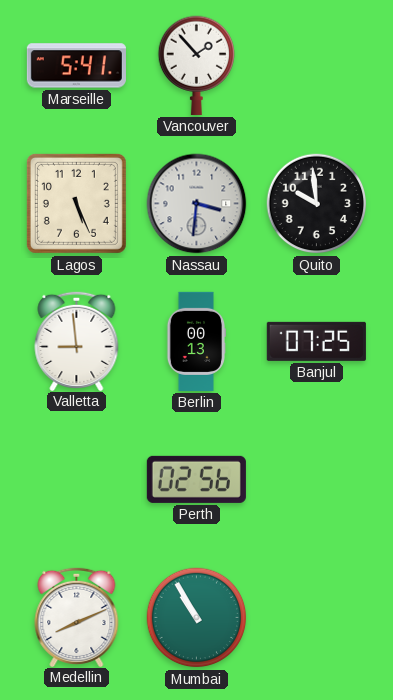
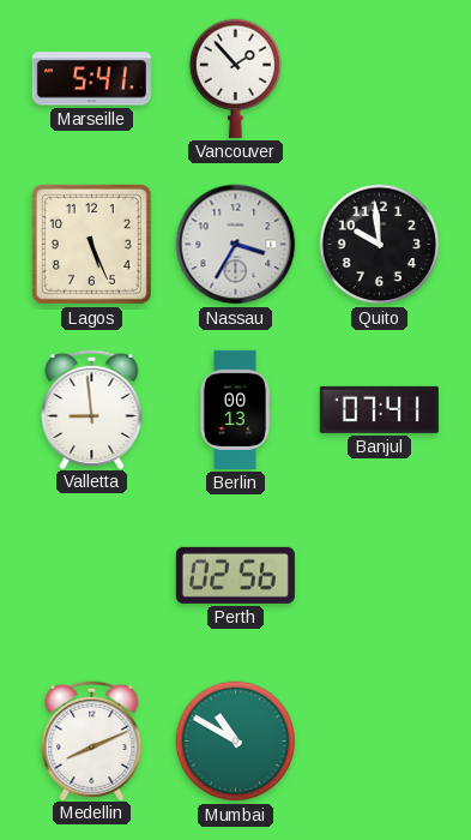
Nassau: 3:31 -> 3:35 (236, 245)
Banjul: 07:25 -> 07:41 (379, 409)
Mumbai: 10:55 -> 10:50 (236, 742)
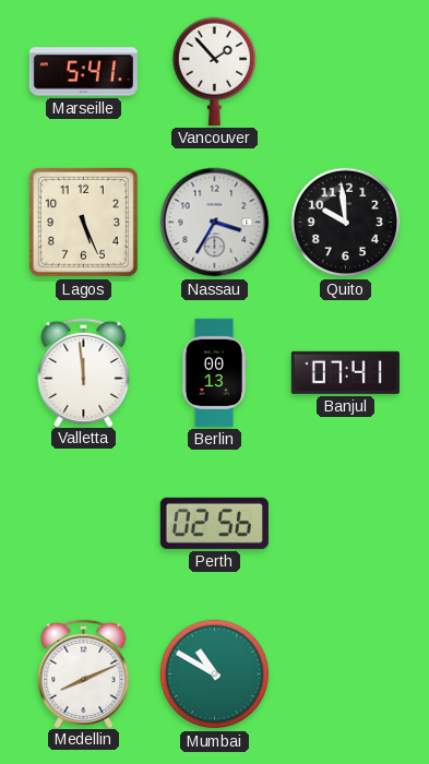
Valletta: 8:59 -> 11:59 (84, 371)
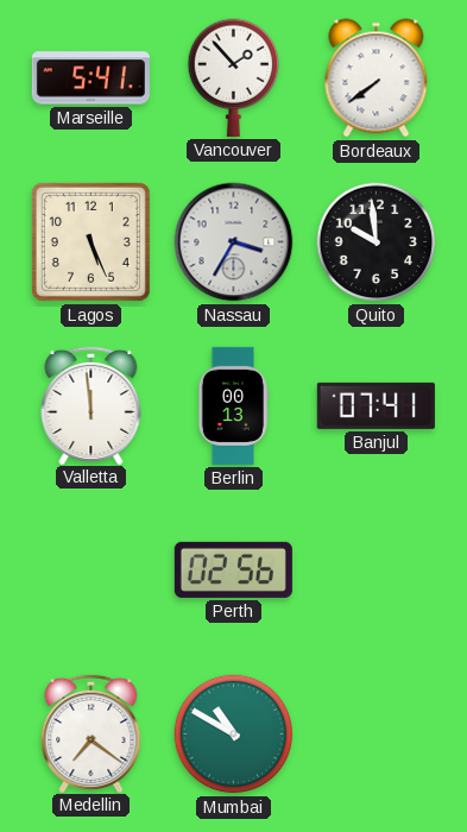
Bordeaux: none -> 7:39 (377, 78)
Medellin: 8:11 -> 7:21 (91, 732)
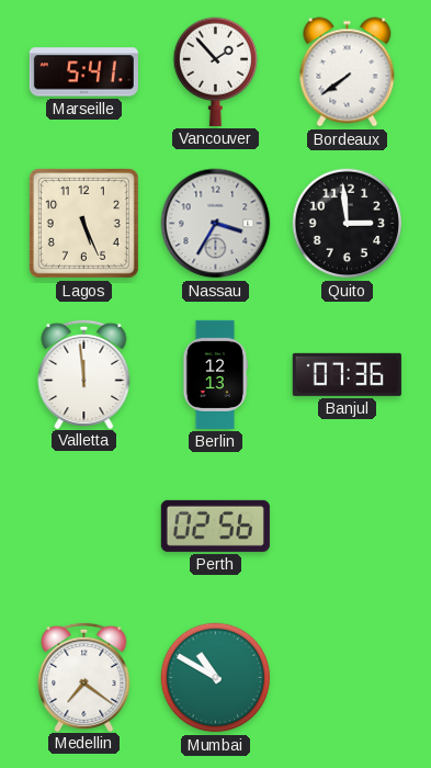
Quito: 9:59 -> 2:59 (348, 224)
Berlin: 00:13 -> 12:13 (214, 374)
Banjul: 07:41 -> 07:36 (347, 374)
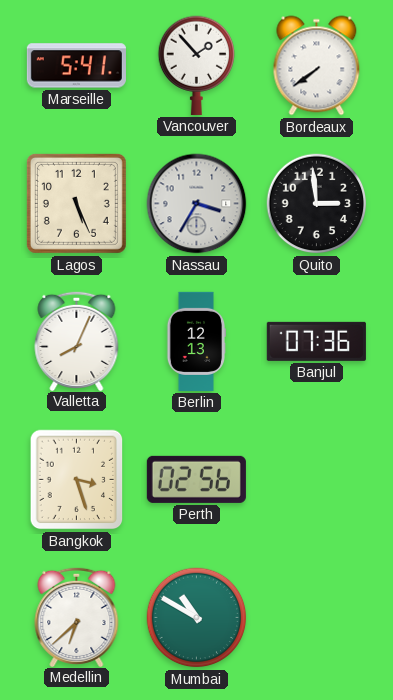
Valletta: 11:59 -> 8:04 (77, 340)
Bangkok: none -> 3:27 (77, 480)
Medellin: 7:21 -> 6:38 (77, 616)
